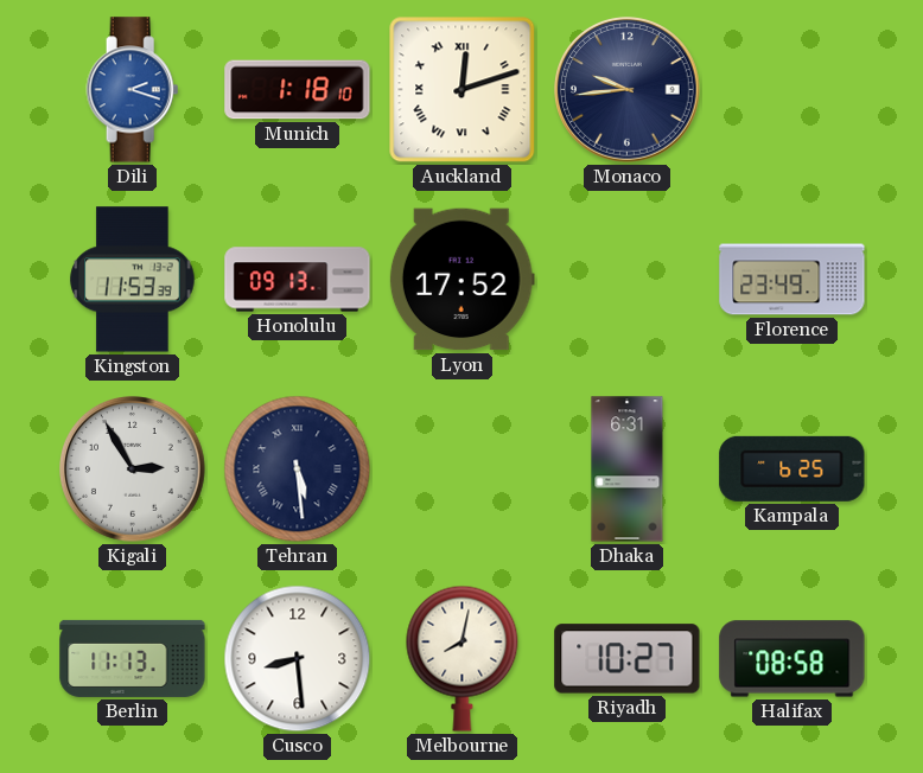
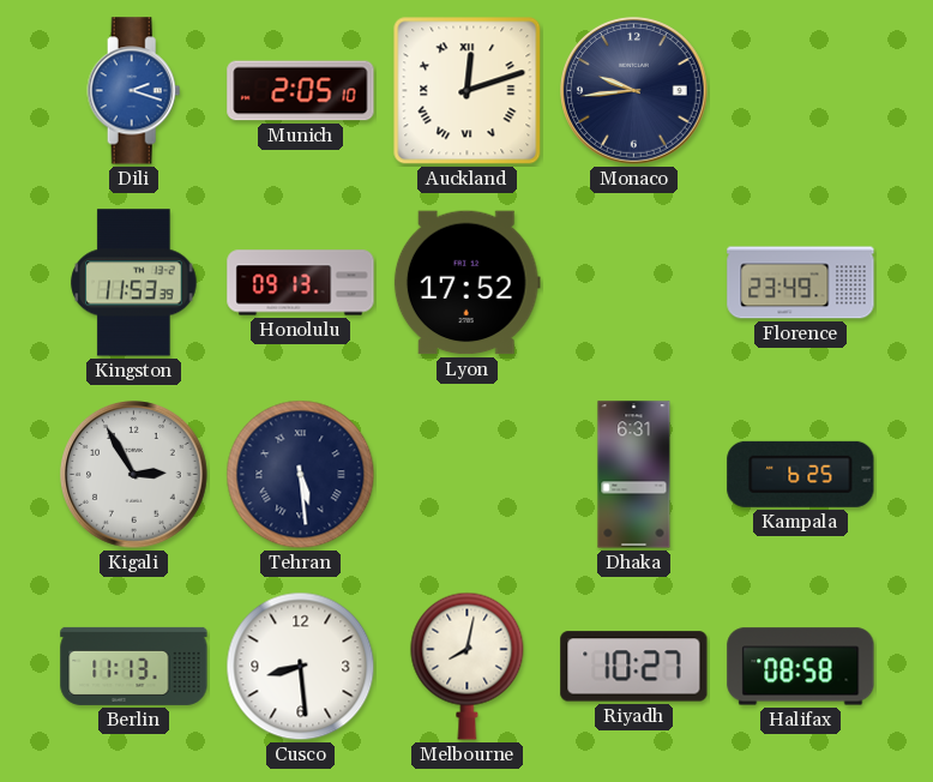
Munich: 1:18 -> 2:05 (301, 91)
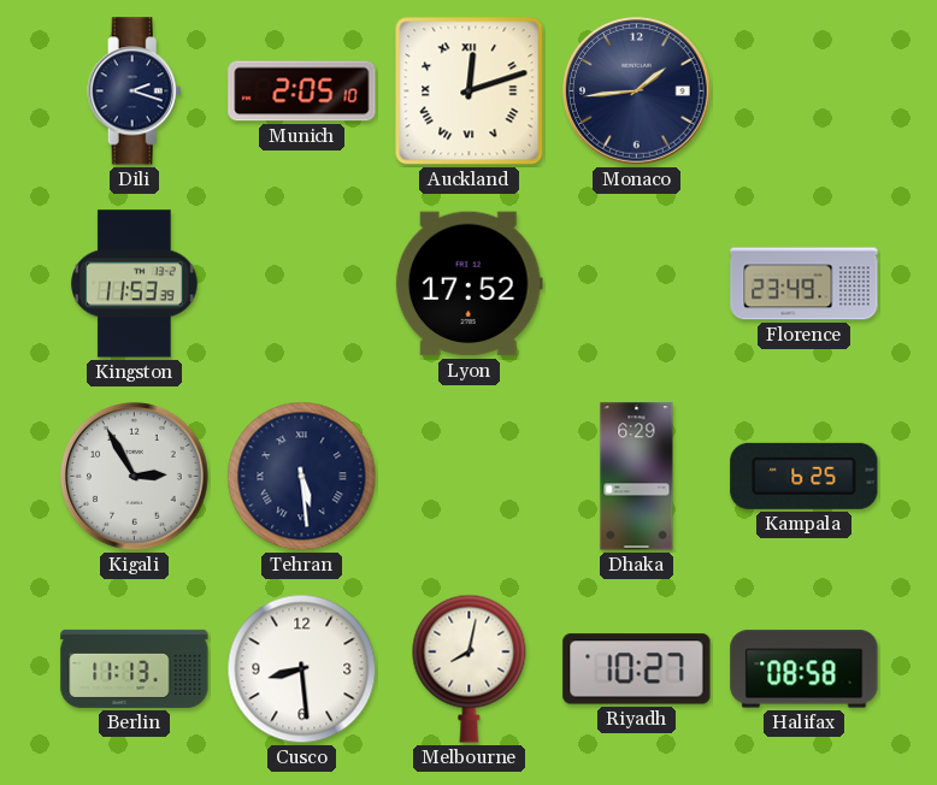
Dili dial: blue -> navy (135, 92)
Monaco: 9:44 -> 1:44 (637, 92)
Honolulu: 09:13 -> none (301, 283)
Dhaka: 6:31 -> 6:29 (637, 477)
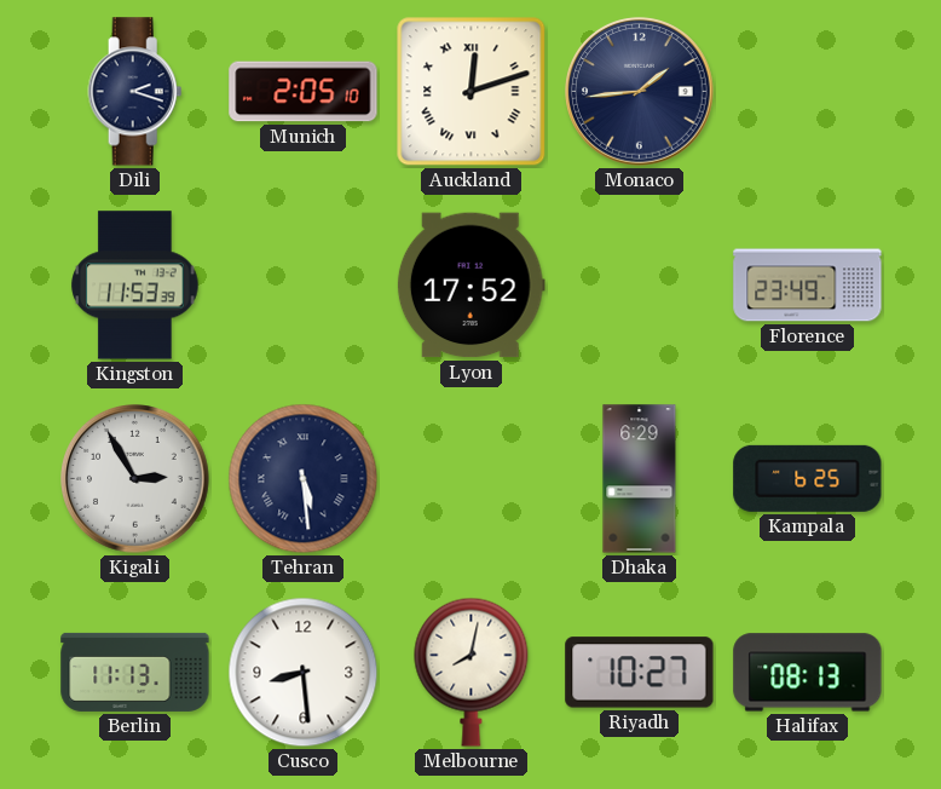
Halifax: 08:58 -> 08:13 (808, 673)
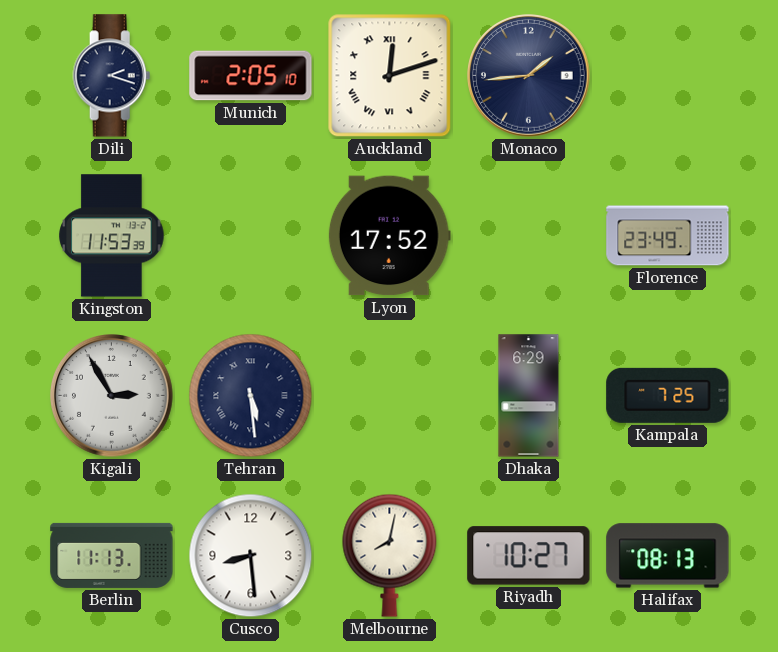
Kampala: 6:25 -> 7:25 (668, 395)
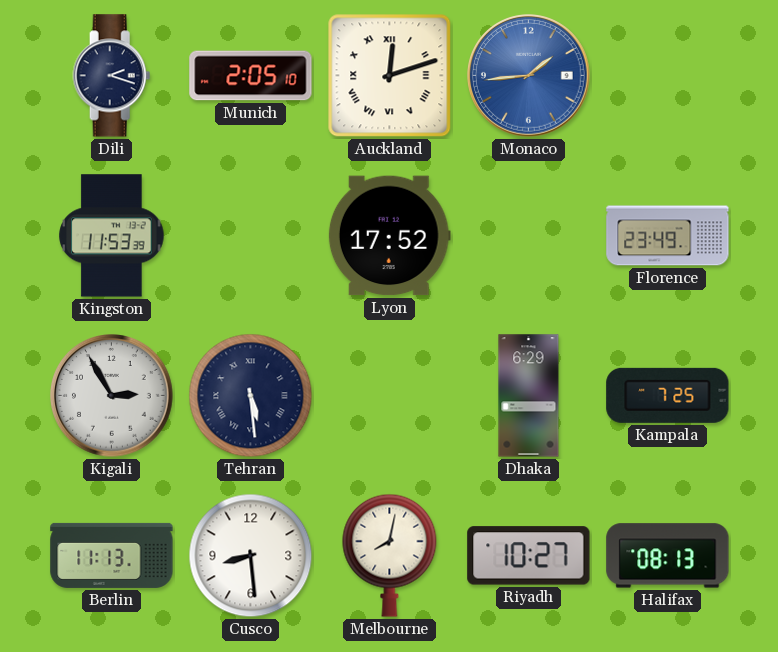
Monaco dial: navy -> blue (529, 76)
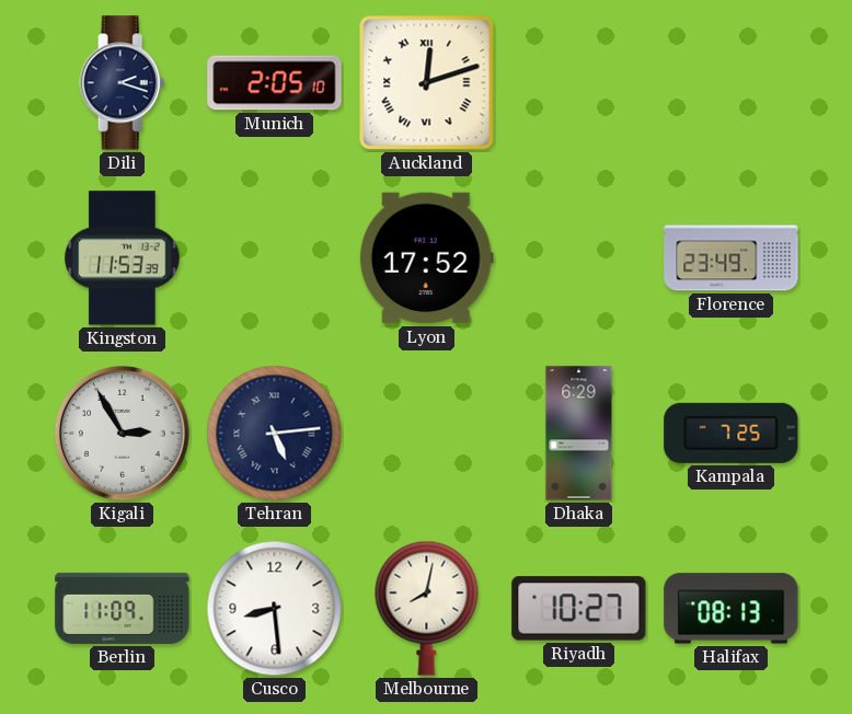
Monaco: 1:44 -> none (529, 76)
Tehran: 5:29 -> 5:14 (275, 434)
Berlin: 11:13 -> 11:09 (123, 608)
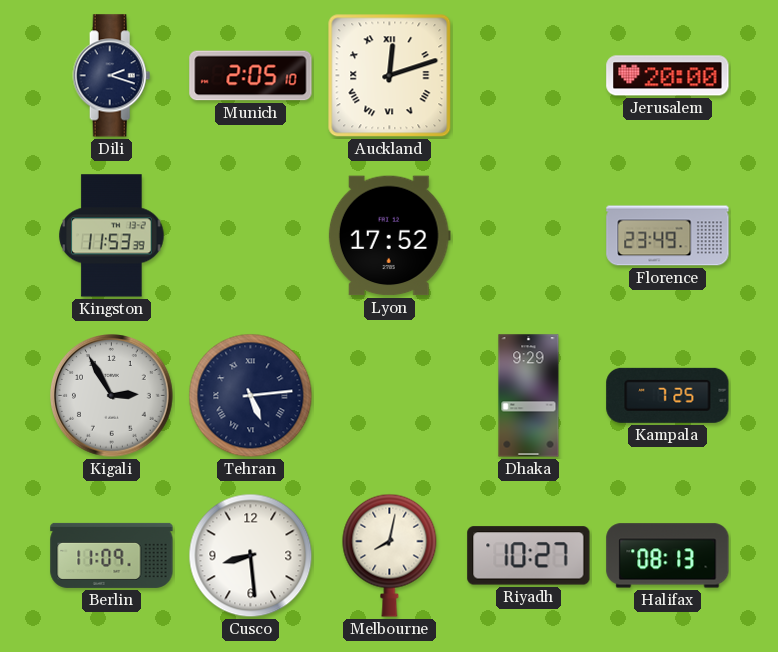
Jerusalem: none -> 20:00 (668, 76)
Dhaka: 6:29 -> 9:29 (529, 396)
